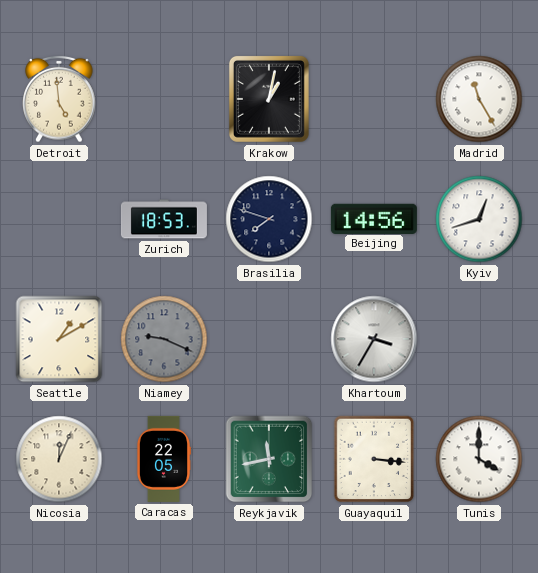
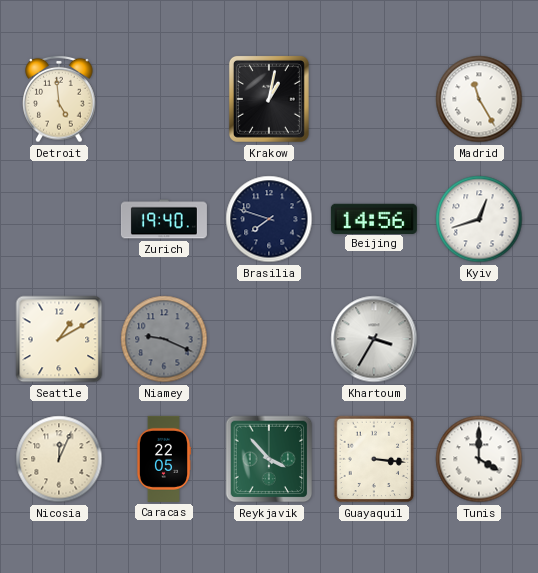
Zurich: 18:53 -> 19:40 (164, 219)
Reykjavik: 11:43 -> 3:53 (269, 459)
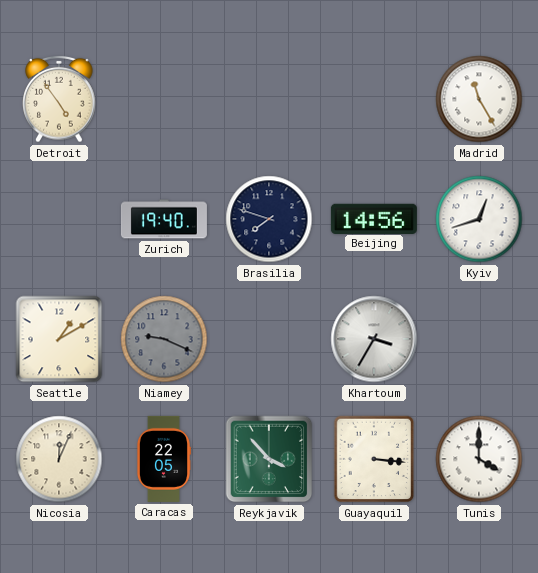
Detroit: 4:59 -> 4:54 (59, 99)
Krakow: 1:02 -> none (269, 99)
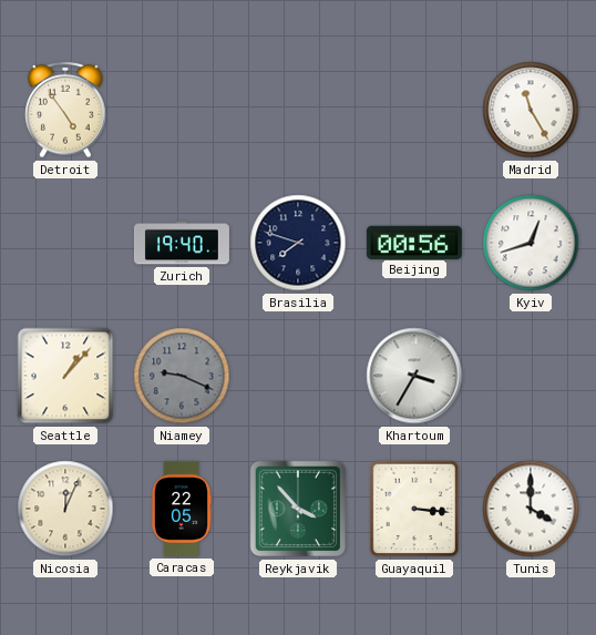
Beijing: 14:56 -> 00:56 (414, 242)
Seattle: 1:10 -> 1:07 (65, 376)
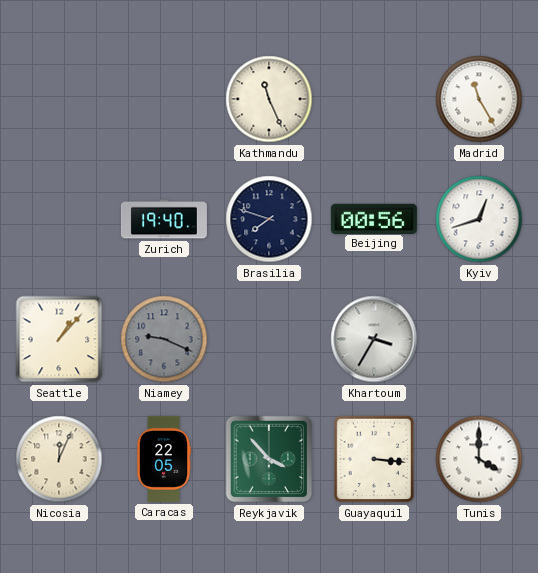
Detroit: 4:54 -> none (65, 110)
Kathmandu: none -> 11:26 (269, 99)
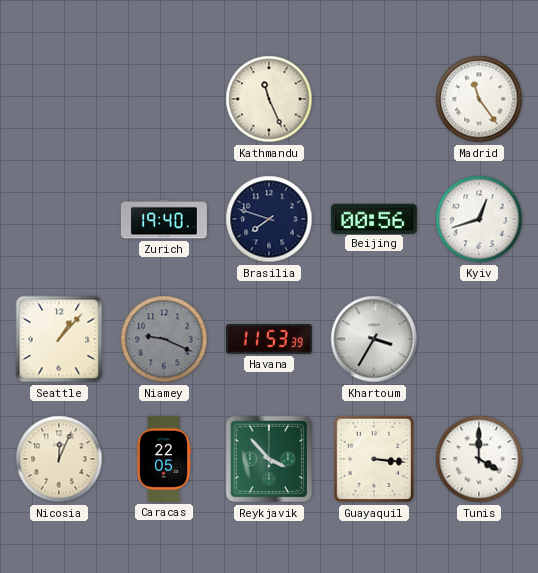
Madrid: 11:25 -> 11:24 (479, 99)
Havana: none -> 11:53 (269, 339)
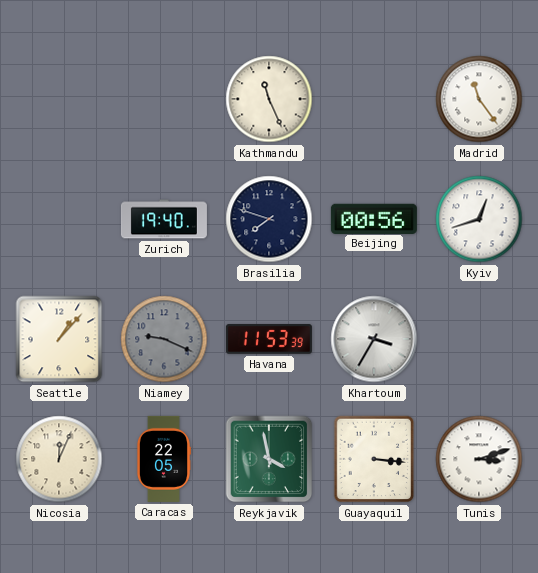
Reykjavik: 3:53 -> 3:58 (269, 459)
Tunis: 4:00 -> 3:12 (479, 459)
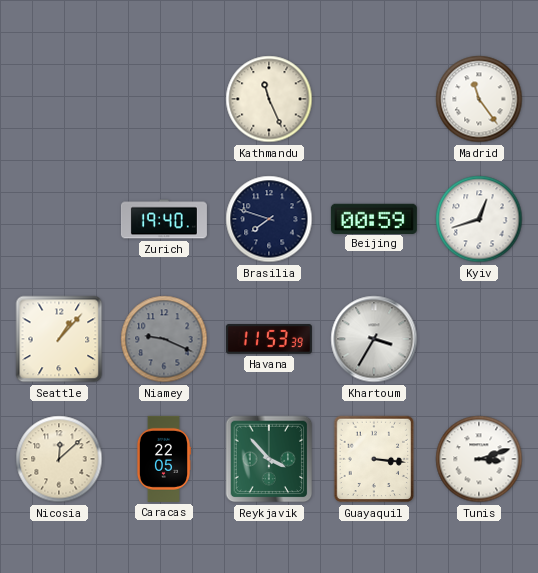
Beijing: 00:56 -> 00:59 (374, 218)
Nicosia: 12:04 -> 12:08 (59, 459)
Reykjavik: 3:58 -> 3:53 (269, 459)
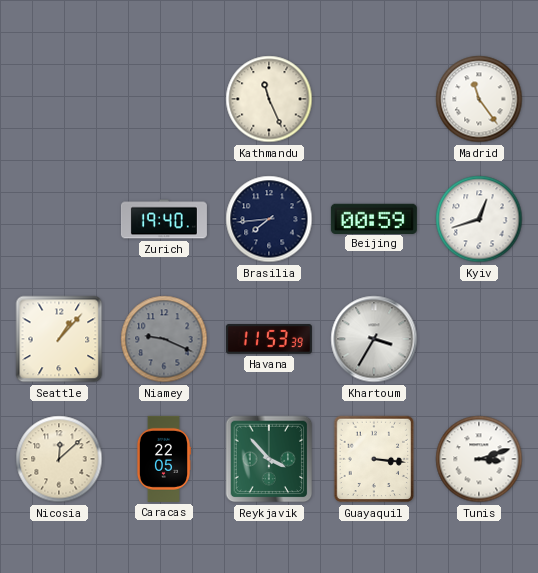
Brasilia: 7:48 -> 7:44 (269, 219)
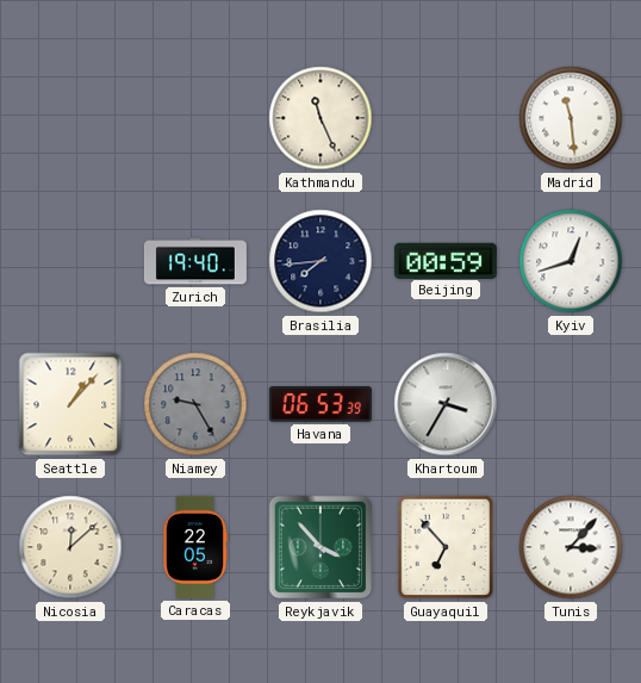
Madrid: 11:24 -> 11:29 (571, 118)
Niamey: 9:19 -> 9:25 (195, 404)
Havana: 11:53 -> 06:53 (320, 404)
Guayaquil: 3:16 -> 6:53 (446, 547)
Tunis: 3:12 -> 3:07 (571, 547)
